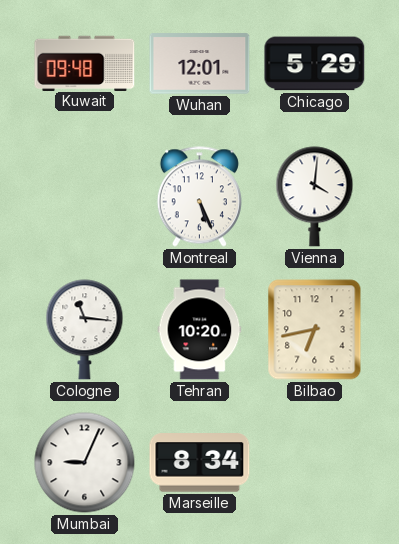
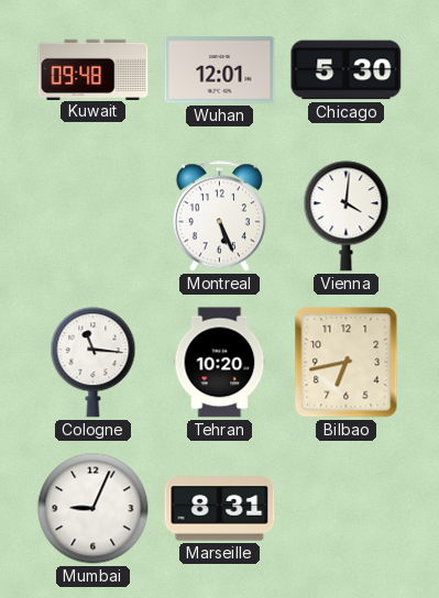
Chicago: 5:29 -> 5:30 (347, 70)
Marseille: 8:34 -> 8:31 (220, 509)
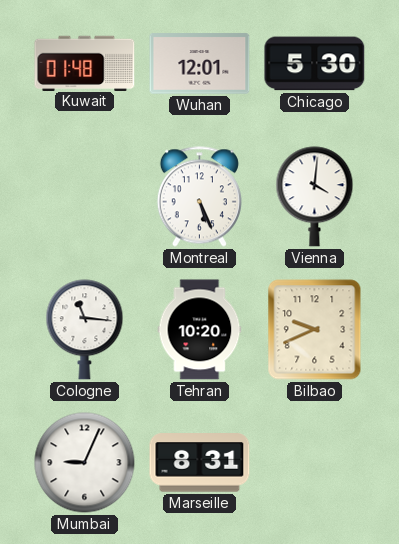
Kuwait: 09:48 -> 01:48 (85, 63)
Bilbao: 6:43 -> 9:41 (315, 330)
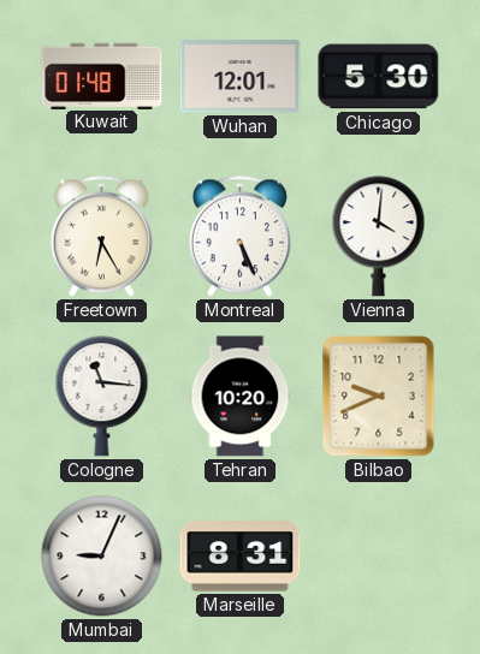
Freetown: none -> 6:25 (101, 237)
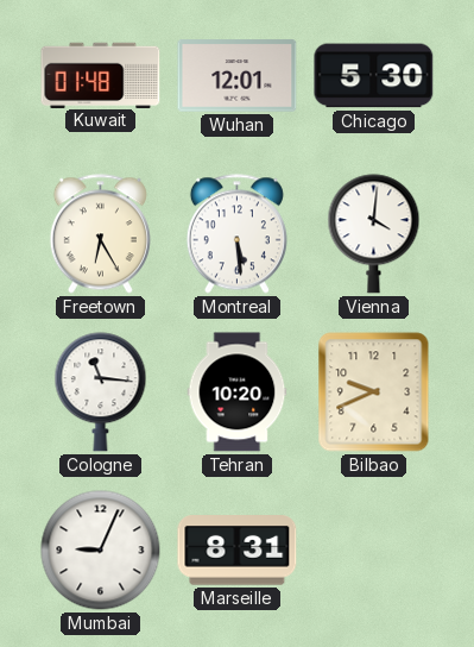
Montreal: 5:26 -> 5:29 (236, 234)
